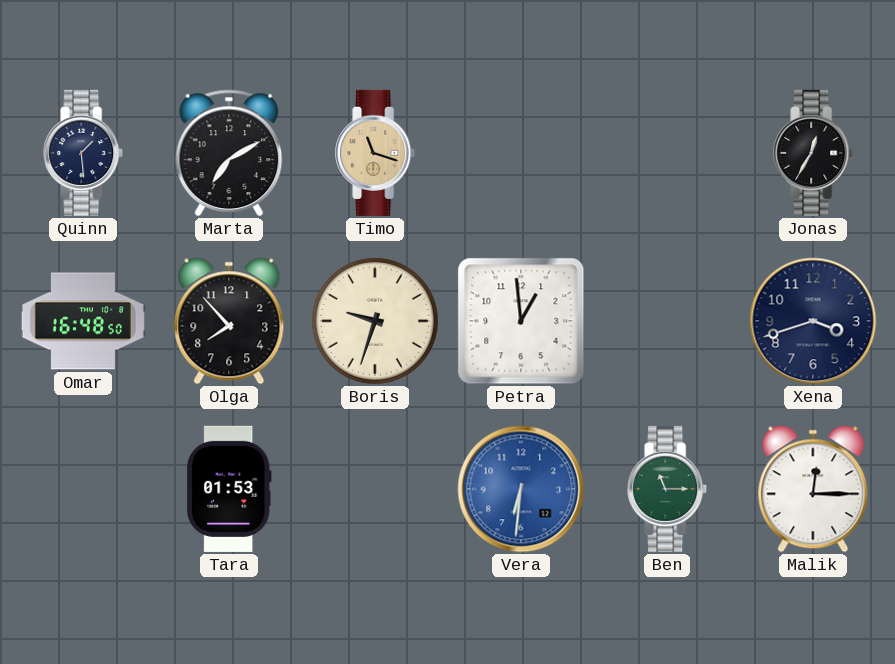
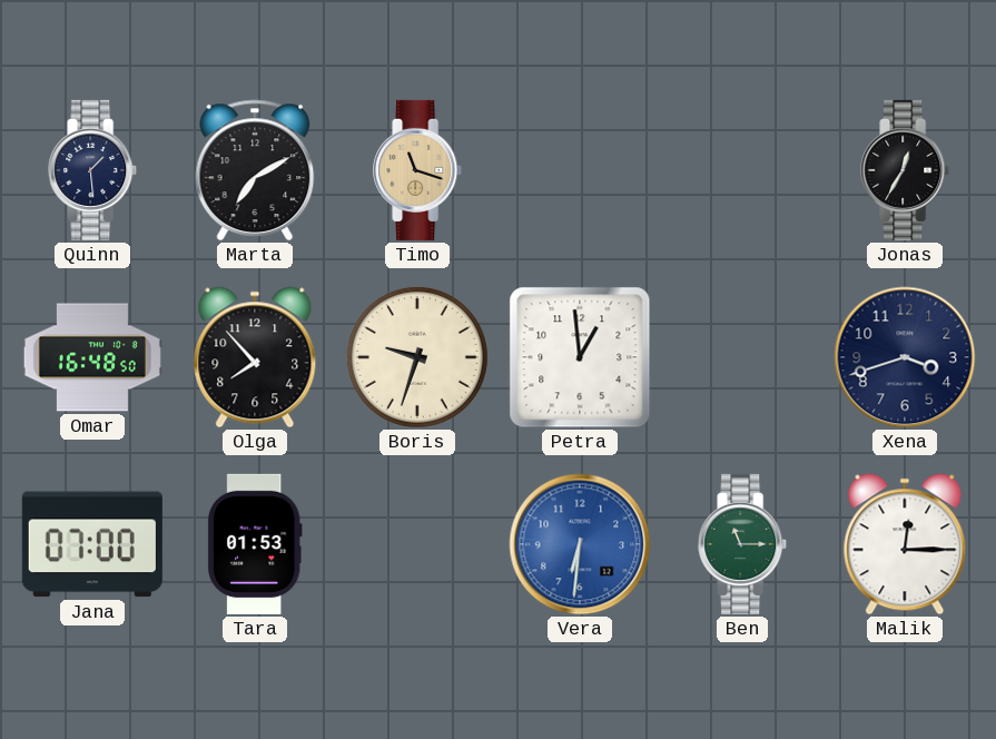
Jana: none -> 07:00 (92, 544)
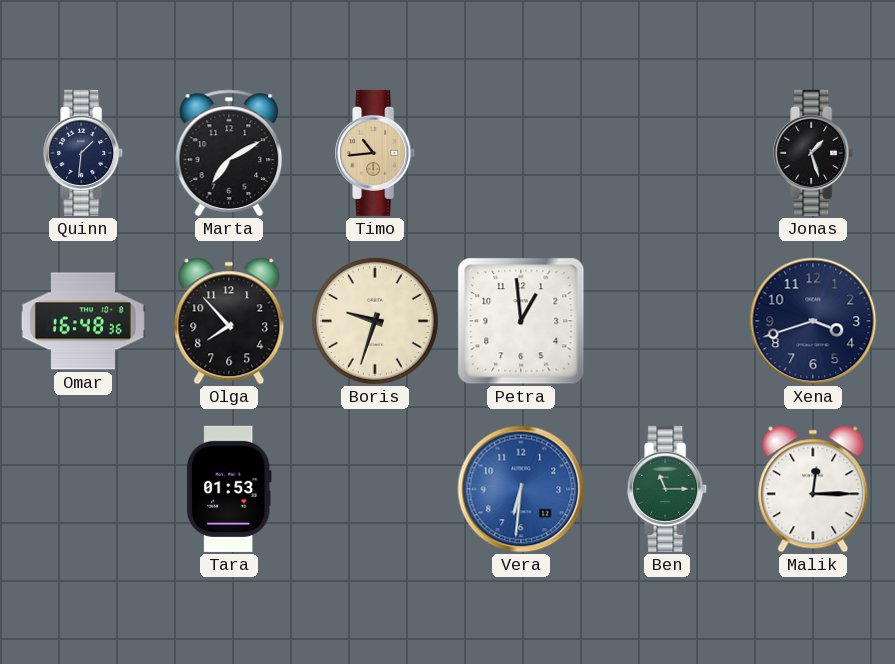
Quinn: 1:29 -> 1:31 (84, 153)
Timo: 11:18 -> 10:44 (376, 153)
Jonas: 12:35 -> 1:27 (814, 153)
Omar: 16:48:50 -> 16:48:36 (83, 321)
Jana: 07:00 -> none (92, 544)
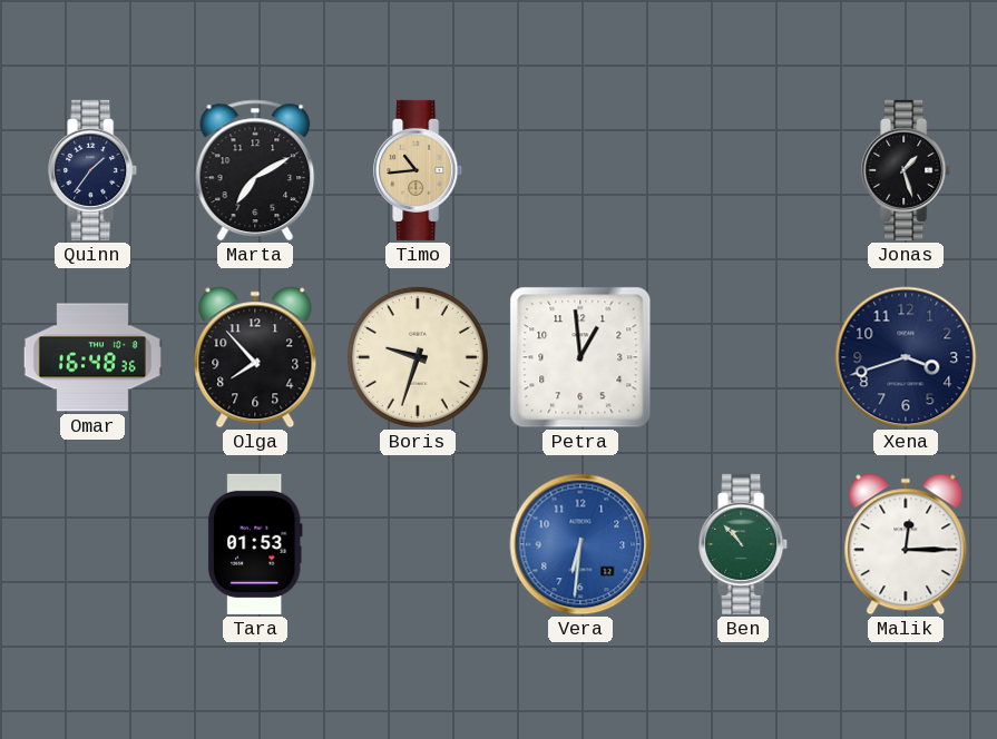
Quinn: 1:31 -> 1:36 (94, 170)
Ben: 11:15 -> 10:53 (744, 544)
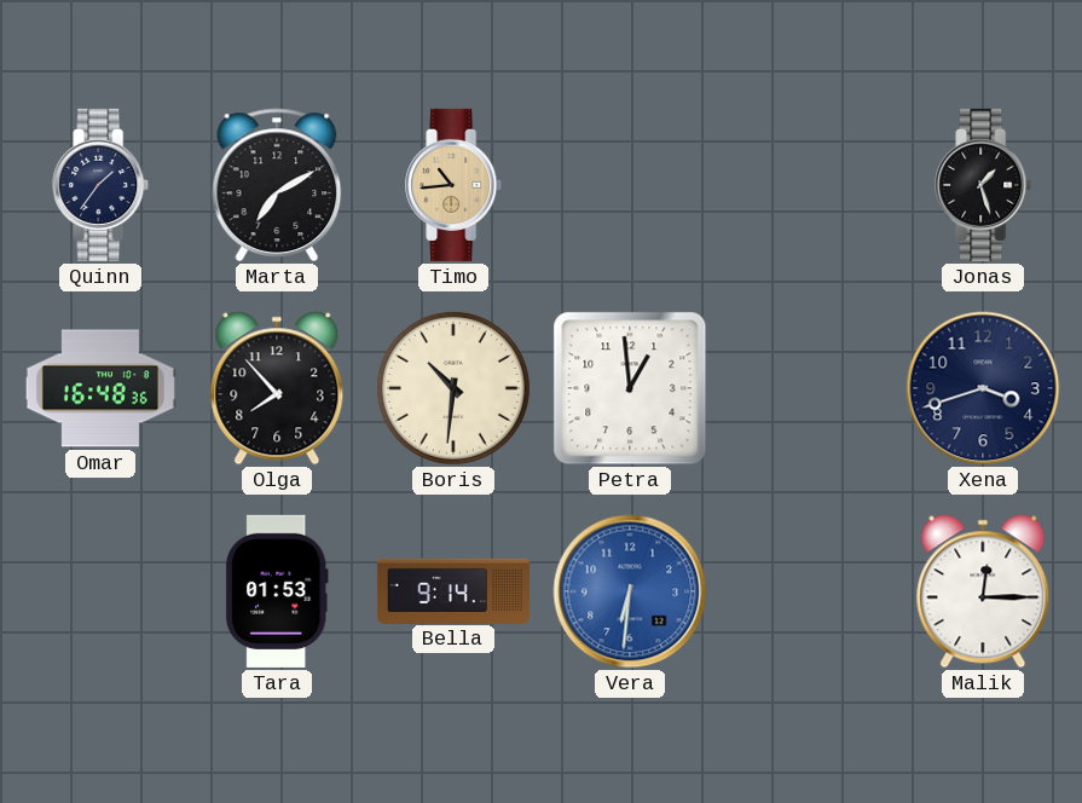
Boris: 9:33 -> 10:31 (453, 388)
Bella: none -> 9:14 (453, 590)
Ben: 10:53 -> none (744, 544)
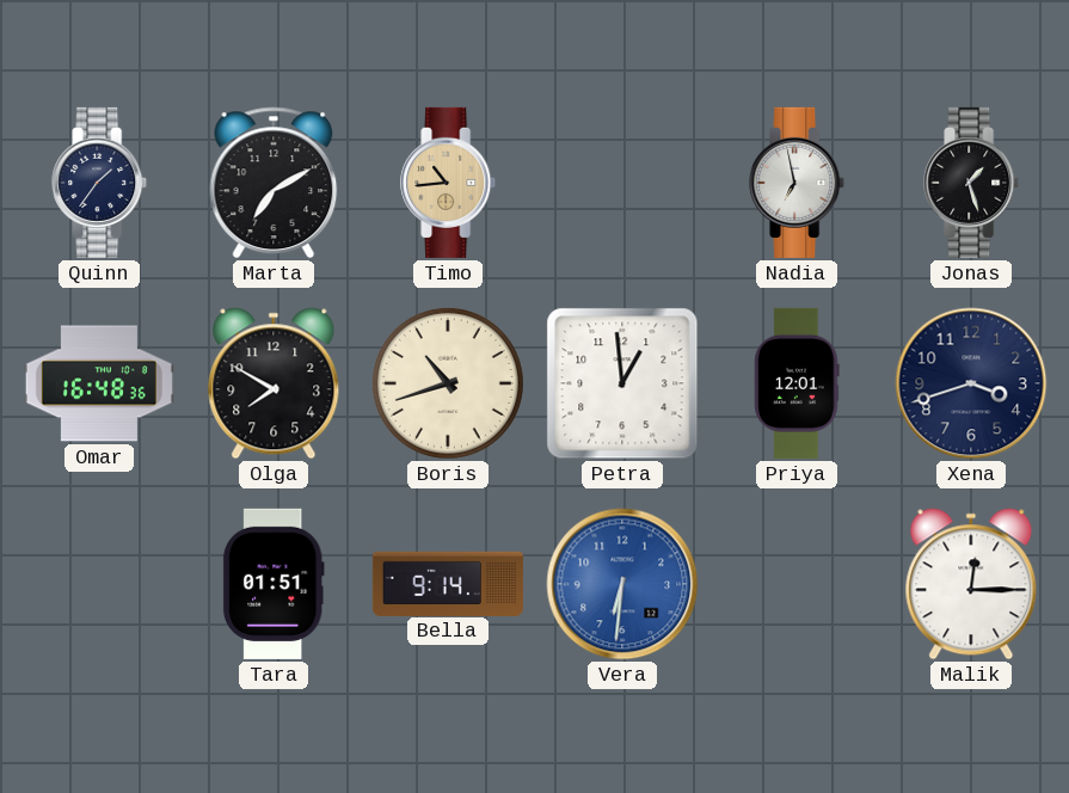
Nadia: none -> 6:58 (798, 183)
Olga: 7:53 -> 7:50 (274, 383)
Boris: 10:31 -> 10:42 (448, 383)
Priya: none -> 12:01 (797, 383)
Tara: 01:53 -> 01:51 (274, 584)
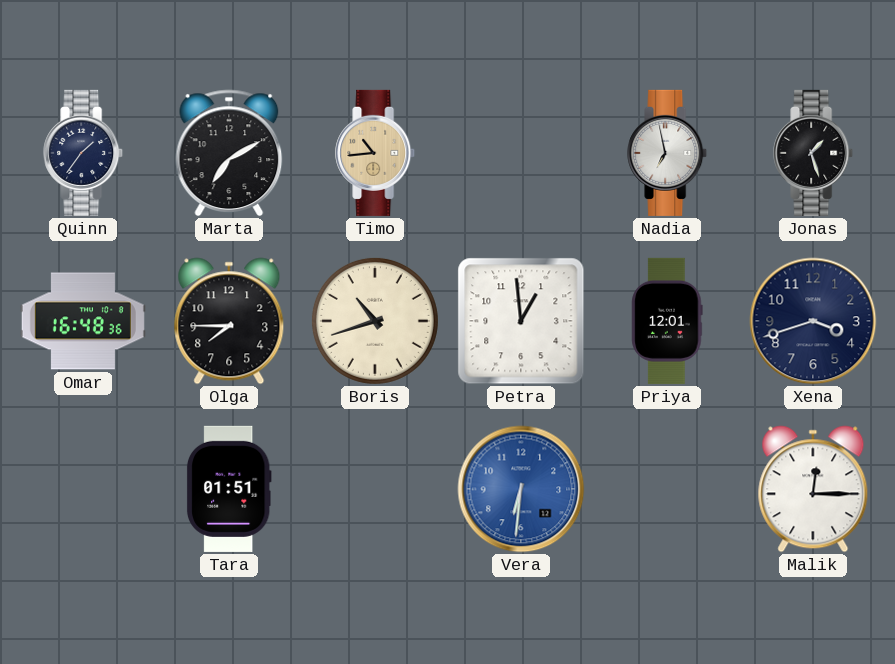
Olga: 7:50 -> 7:45 (229, 321)
Bella: 9:14 -> none (448, 583)
